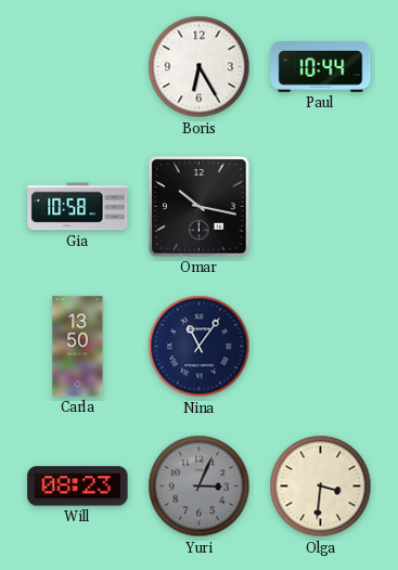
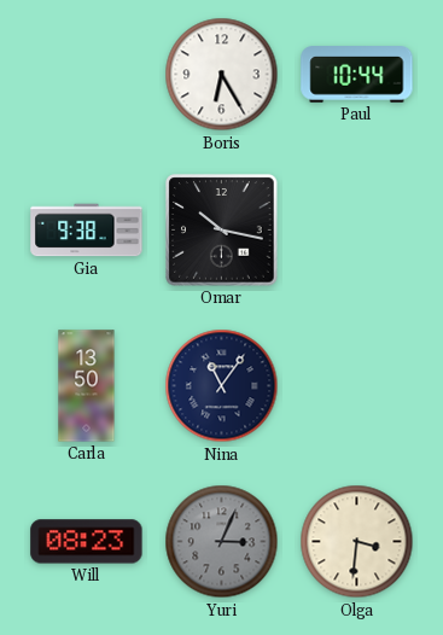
Gia: 10:58 -> 9:38 (87, 231)
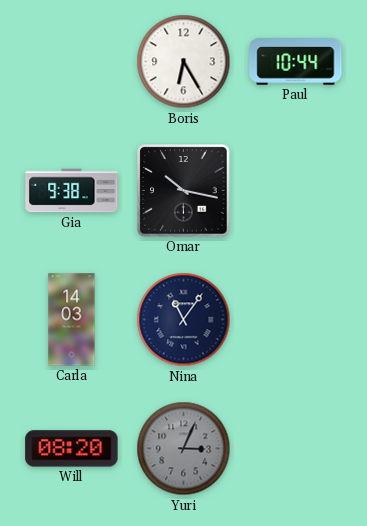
Carla: 13:50 -> 14:03 (72, 320)
Will: 08:23 -> 08:20 (72, 449)
Olga: 3:31 -> none (357, 542)
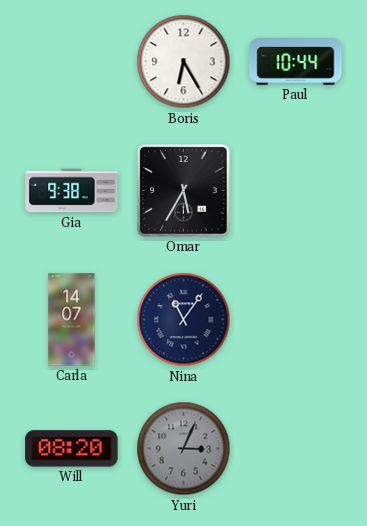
Omar: 10:17 -> 5:35 (184, 191)
Carla: 14:03 -> 14:07 (72, 320)
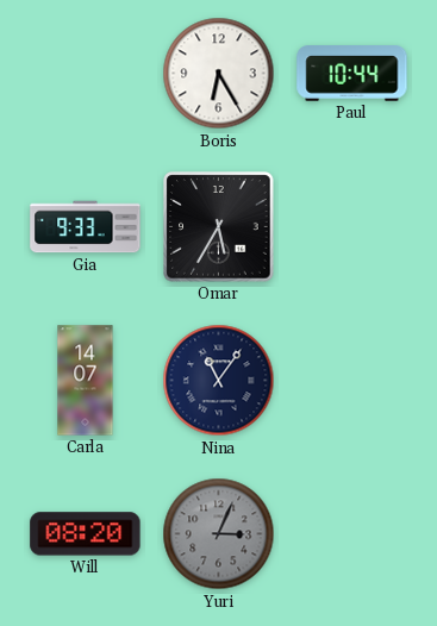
Gia: 9:38 -> 9:33 (86, 227)
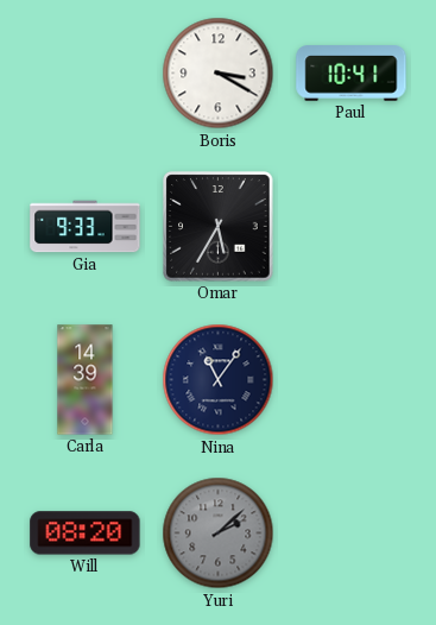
Boris: 6:25 -> 3:20 (219, 74)
Paul: 10:44 -> 10:41 (352, 74)
Carla: 14:07 -> 14:39 (86, 380)
Yuri: 3:04 -> 2:08 (219, 534)
